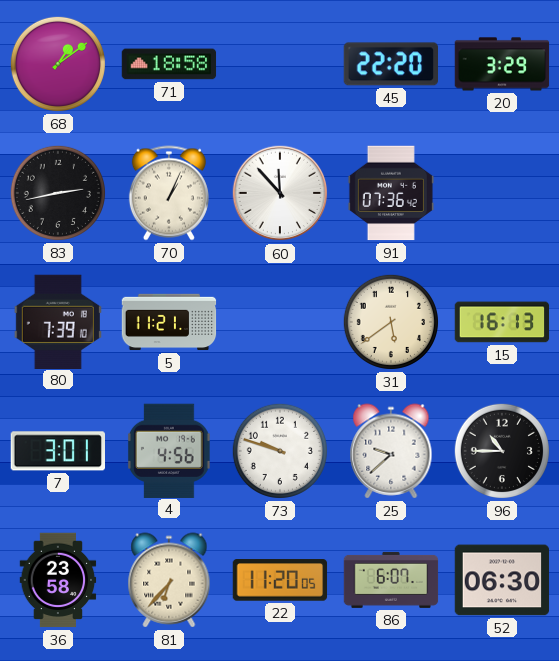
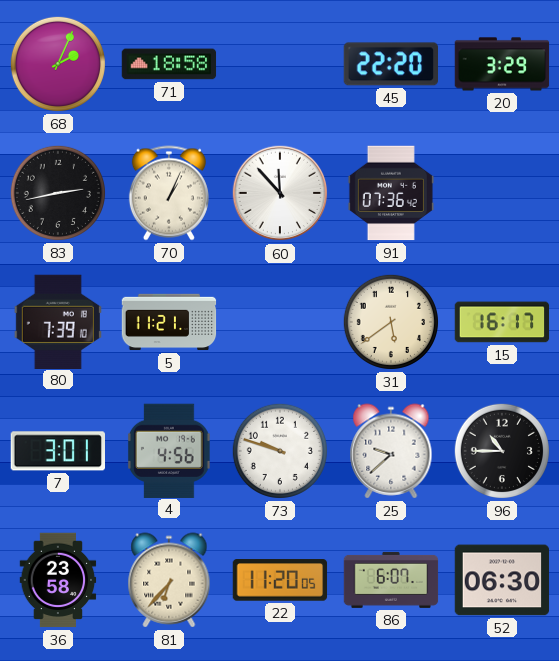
68: 1:09 -> 2:04 (58, 64)
15: 16:13 -> 16:17 (502, 322)
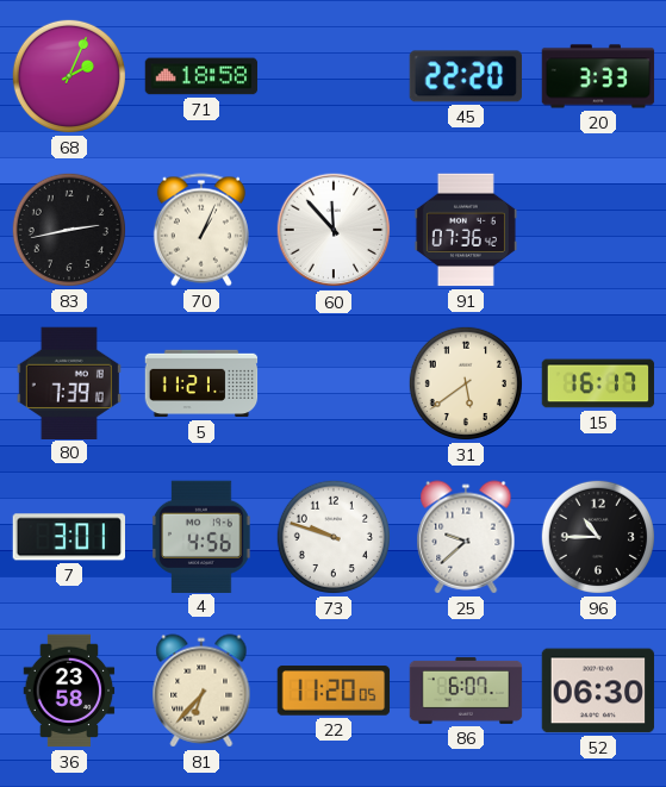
20: 3:29 -> 3:33 (598, 76)
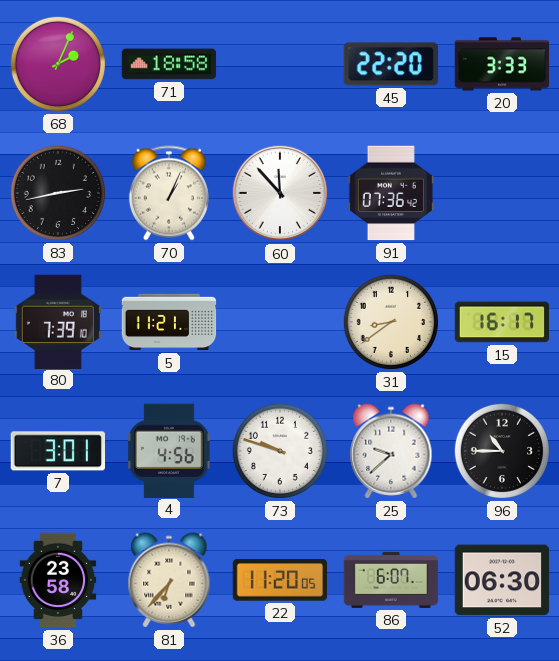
31: 5:39 -> 8:39 (391, 322)
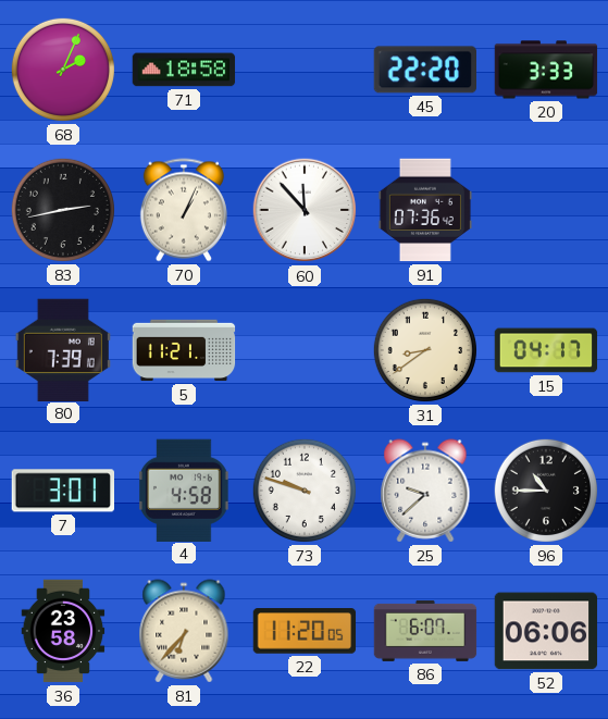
15: 16:17 -> 04:17 (546, 350)
4: 4:56 -> 4:58 (184, 489)
52: 06:30 -> 06:06 (546, 631)
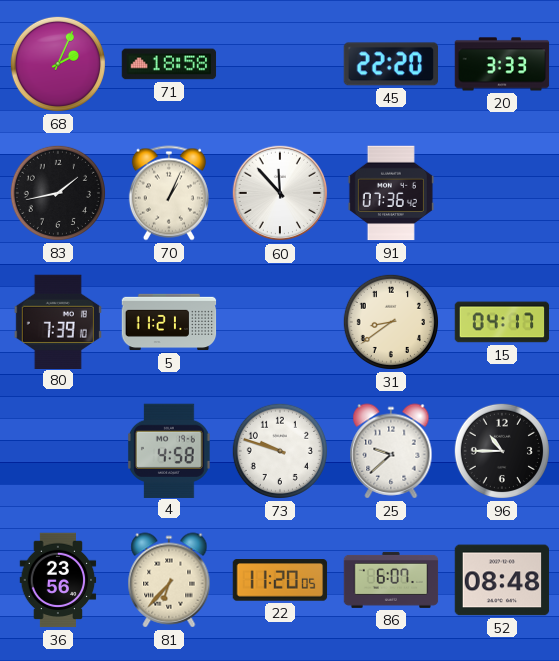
83: 2:43 -> 1:43 (58, 193)
7: 3:01 -> none (62, 491)
36: 23:58 -> 23:56 (58, 580)
52: 06:06 -> 08:48 (502, 580)
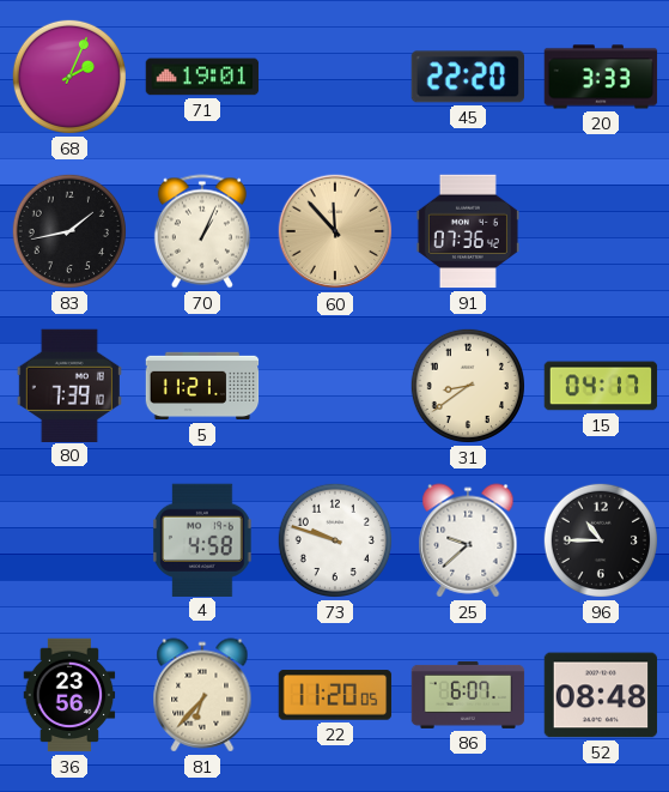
71: 18:58 -> 19:01 (202, 77)
60 dial: white -> champagne (335, 231)
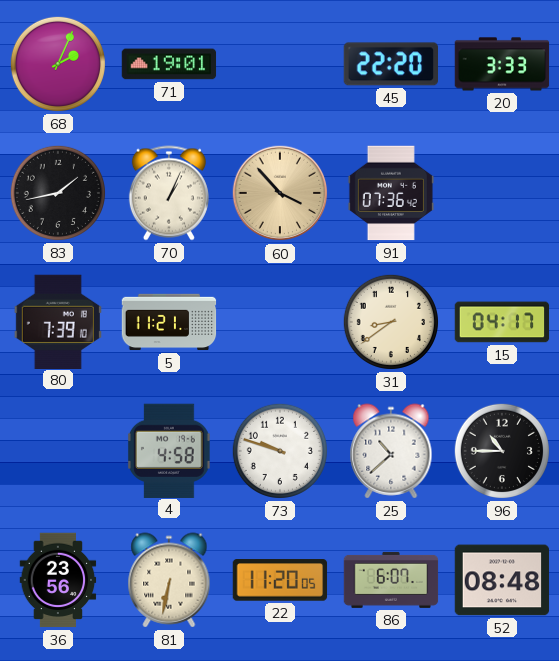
60: 11:53 -> 3:53 (280, 193)
25: 9:38 -> 10:38 (391, 451)
81: 6:37 -> 6:32 (169, 580)
